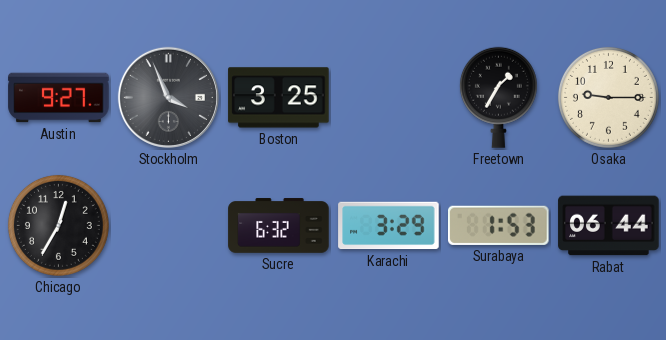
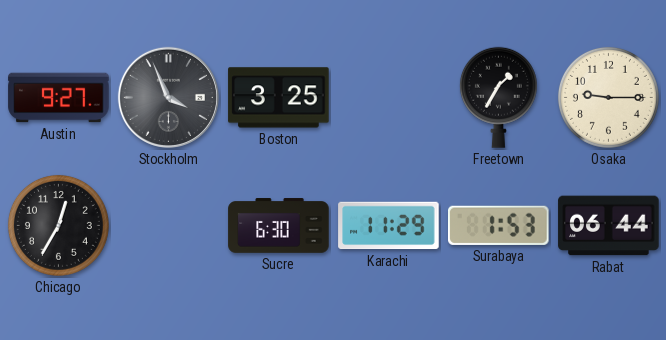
Sucre: 6:32 -> 6:30 (279, 226)
Karachi: 3:29 -> 11:29 (389, 226)
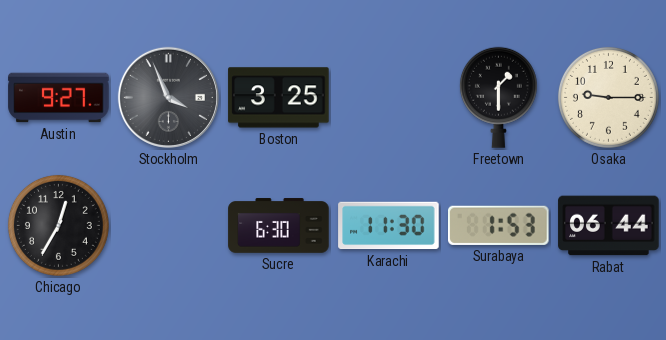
Freetown: 1:35 -> 1:30 (498, 97)
Karachi: 11:29 -> 11:30 (389, 226)
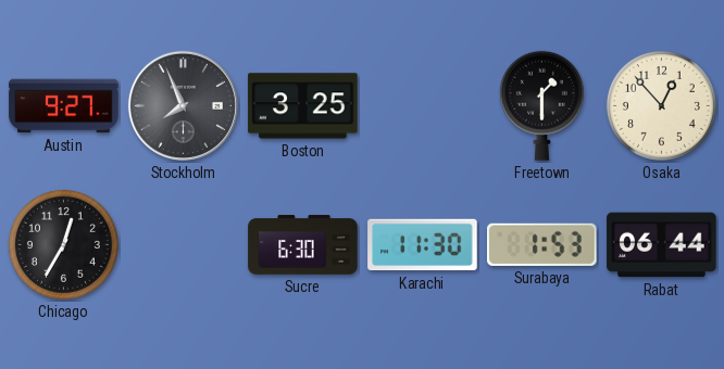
Stockholm: 3:56 -> 7:56 (183, 105)
Osaka: 9:15 -> 12:53 (661, 105)
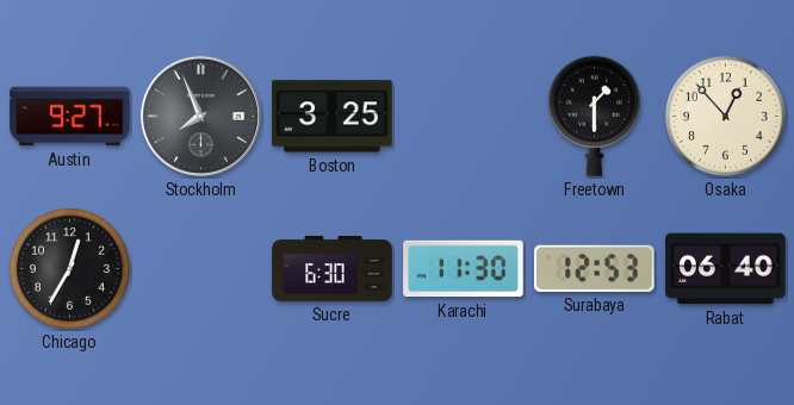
Surabaya: 1:53 -> 12:53 (595, 268)
Rabat: 06:44 -> 06:40 (726, 269)
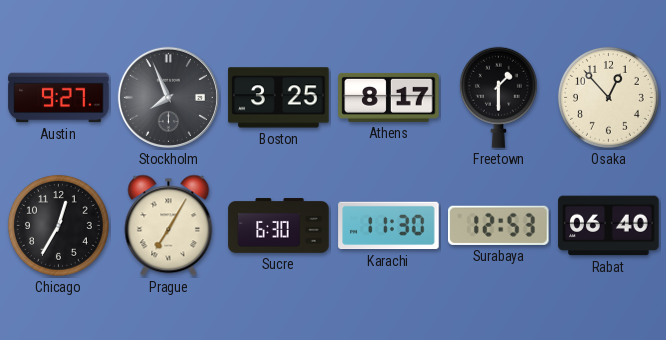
Athens: none -> 8:17 (389, 97)
Prague: none -> 7:05 (169, 226)
